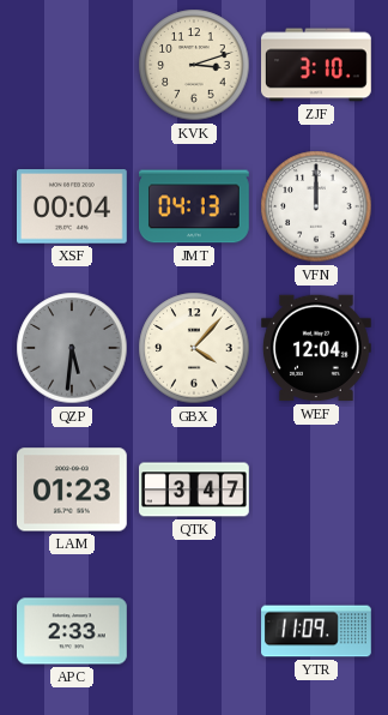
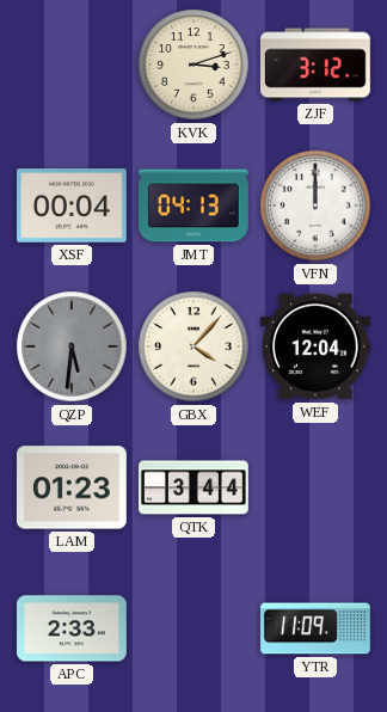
ZJF: 3:10 -> 3:12 (317, 65)
QTK: 3:47 -> 3:44 (195, 487)
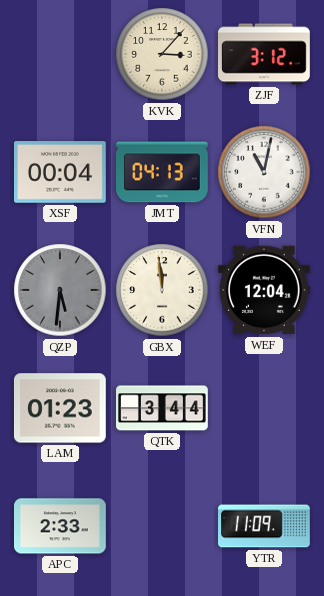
KVK: 3:12 -> 3:07 (162, 54)
VFN: 12:00 -> 11:02 (264, 172)
GBX: 4:07 -> 11:59 (162, 290)
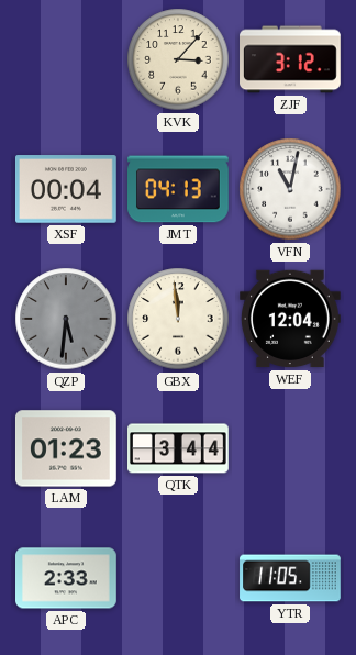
YTR: 11:09 -> 11:05 (290, 578)
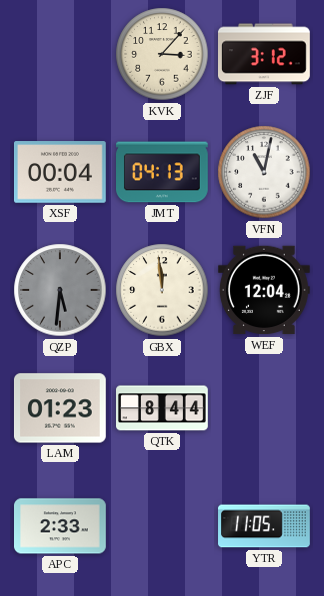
QTK: 3:44 -> 8:44 (163, 408)
